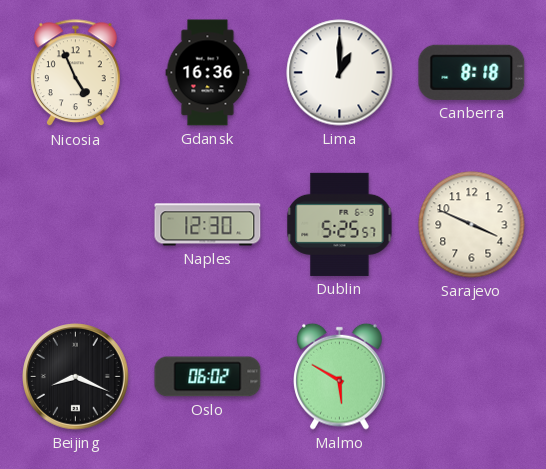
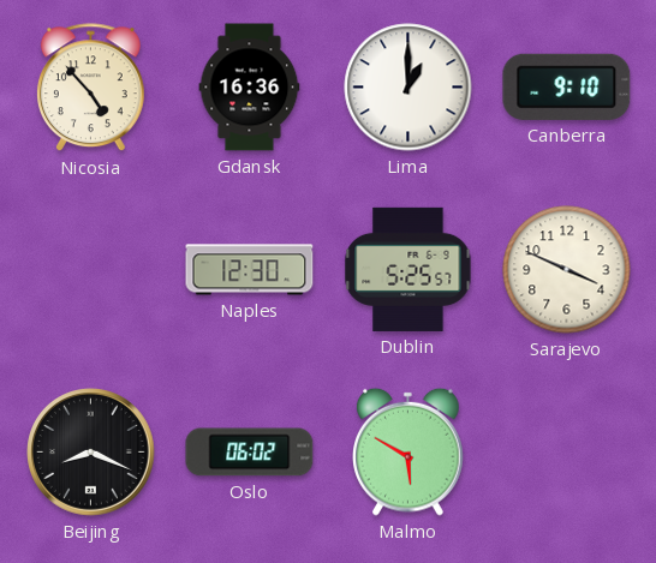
Nicosia: 4:56 -> 4:53 (90, 88)
Canberra: 8:18 -> 9:10 (567, 86)
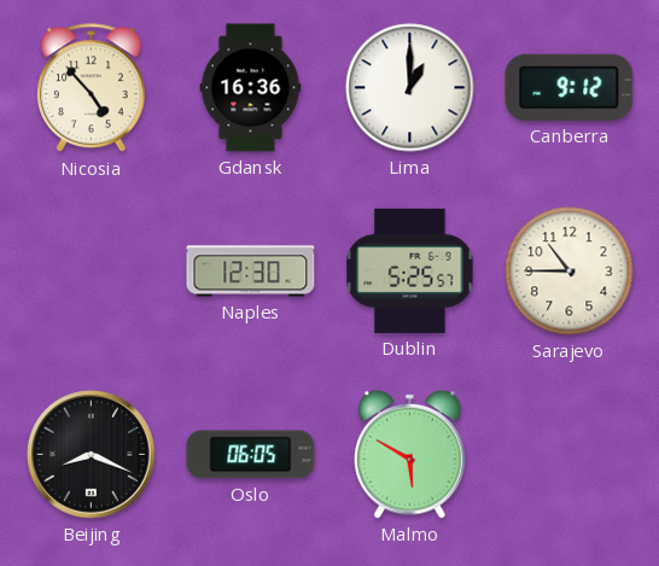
Canberra: 9:10 -> 9:12 (570, 87)
Sarajevo: 3:49 -> 10:45 (570, 272)
Oslo: 06:02 -> 06:05 (251, 455)
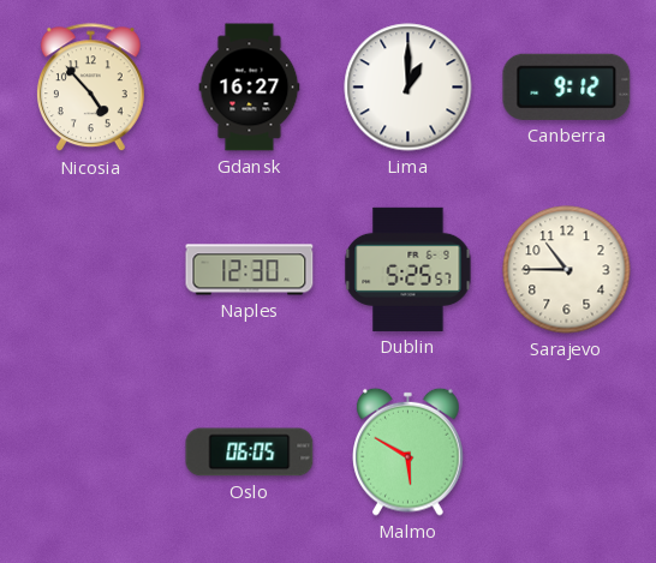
Gdansk: 16:36 -> 16:27 (250, 88)
Beijing: 8:19 -> none (92, 455)
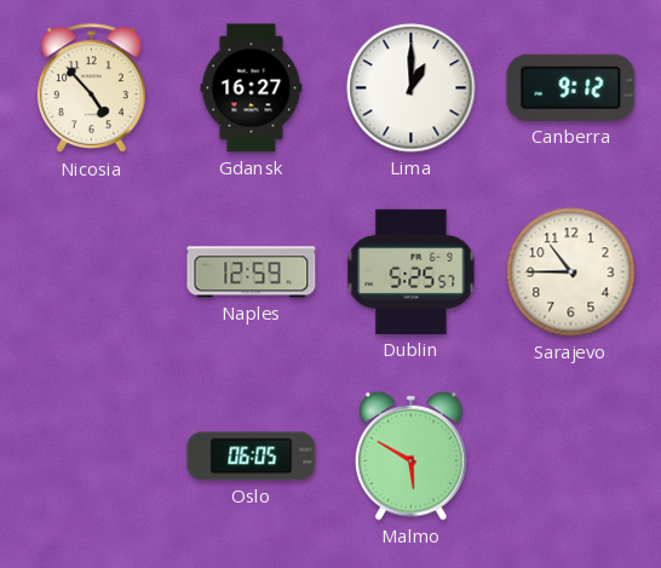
Naples: 12:30 -> 12:59 (252, 272)
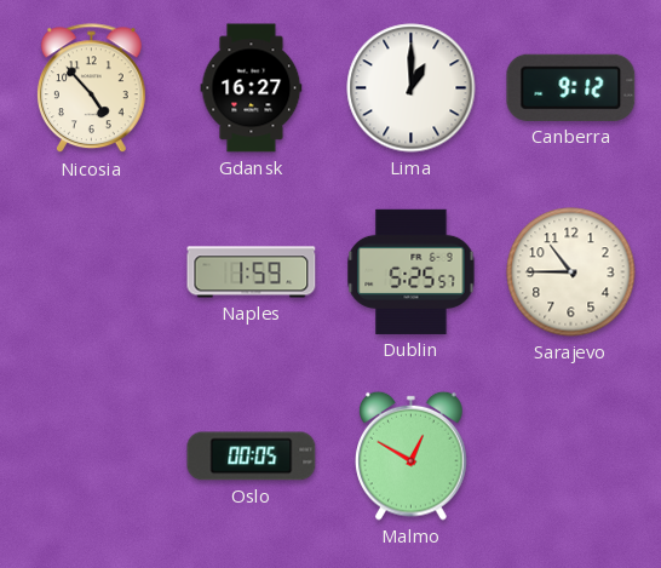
Naples: 12:59 -> 1:59 (252, 272)
Oslo: 06:05 -> 00:05 (252, 457)
Malmo: 5:50 -> 12:50 (412, 455)
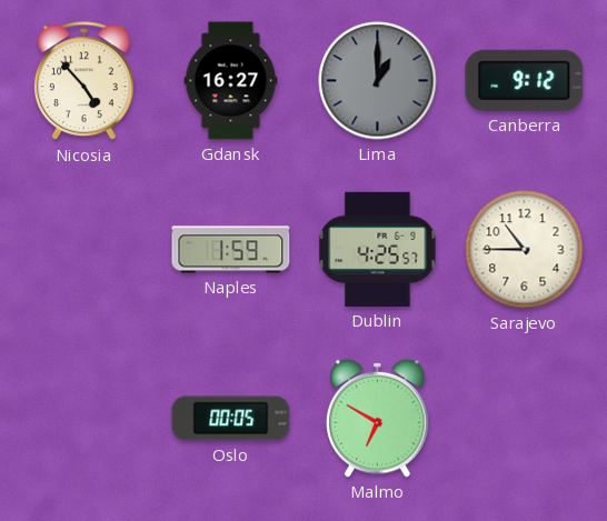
Lima dial: white -> grey (378, 81)
Dublin: 5:25 -> 4:25 (378, 249)
Malmo: 12:50 -> 6:50 (378, 418)
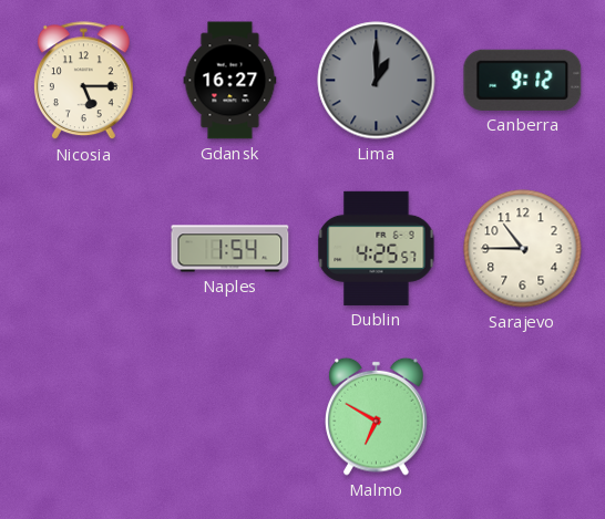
Nicosia: 4:53 -> 5:15 (83, 81)
Naples: 1:59 -> 1:54 (230, 249)
Oslo: 00:05 -> none (231, 419)
